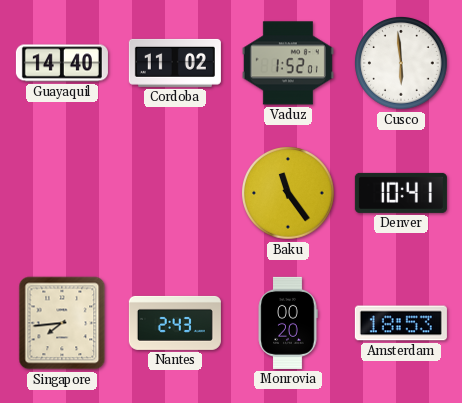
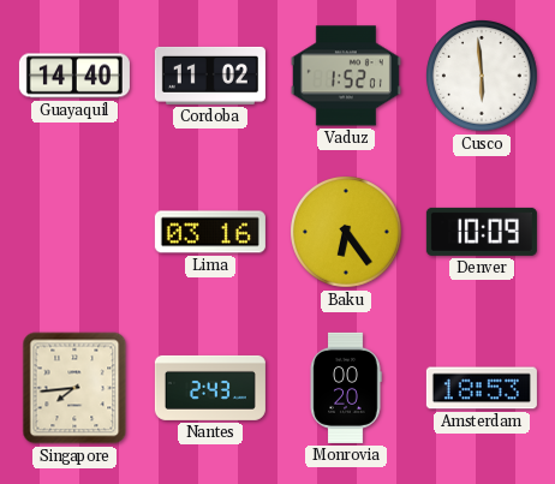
Lima: none -> 03:16 (210, 232)
Baku: 11:24 -> 6:24 (346, 232)
Denver: 10:41 -> 10:09 (482, 232)
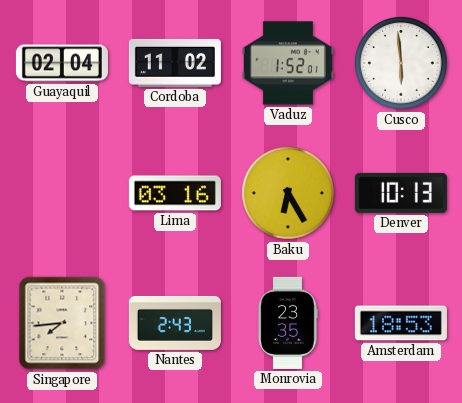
Guayaquil: 14:40 -> 02:04 (62, 63)
Baku: 6:24 -> 6:25 (288, 193)
Denver: 10:09 -> 10:13 (401, 193)
Monrovia: 00:20 -> 23:35 (288, 323)
